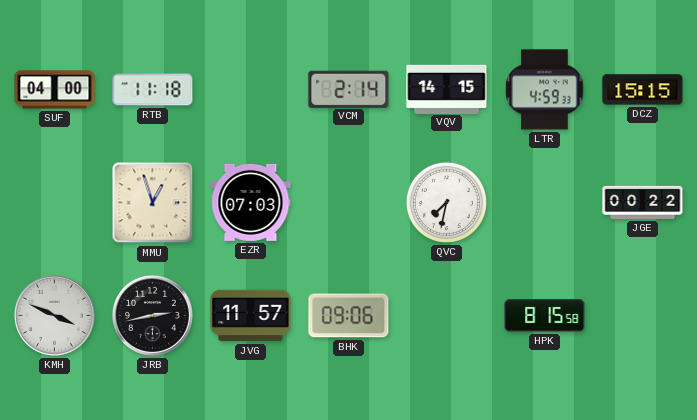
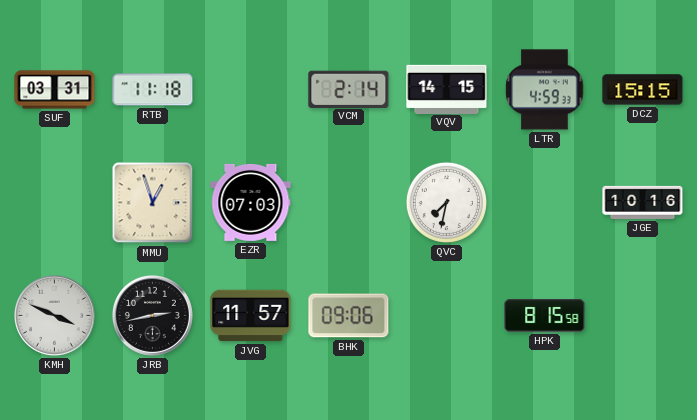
SUF: 04:00 -> 03:31 (55, 90)
JGE: 00:22 -> 10:16 (643, 202)
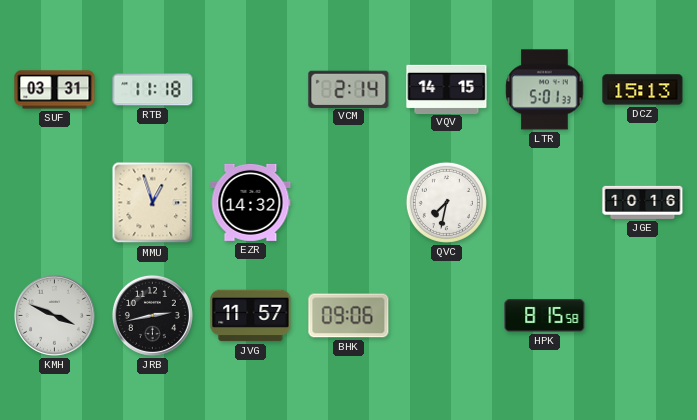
LTR: 4:59 -> 5:01 (545, 90)
DCZ: 15:15 -> 15:13 (643, 90)
EZR: 07:03 -> 14:32 (251, 202)
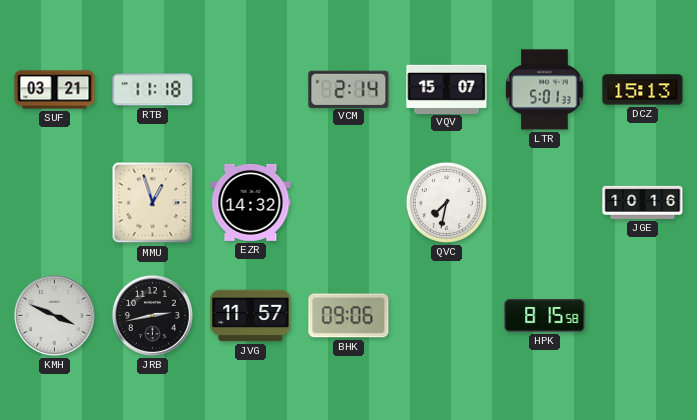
SUF: 03:31 -> 03:21 (55, 90)
VQV: 14:15 -> 15:07 (447, 89)
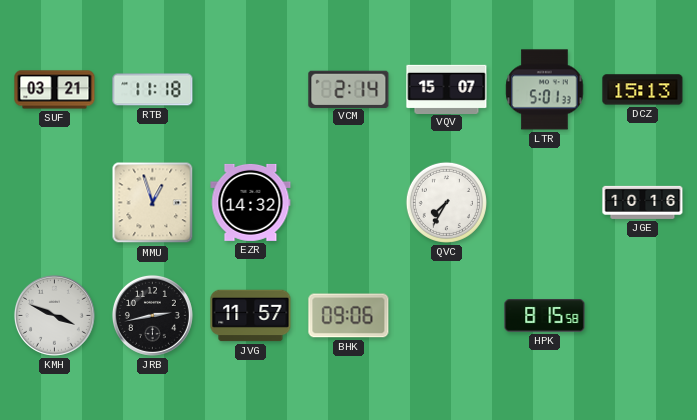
QVC: 7:32 -> 7:35 (446, 202)
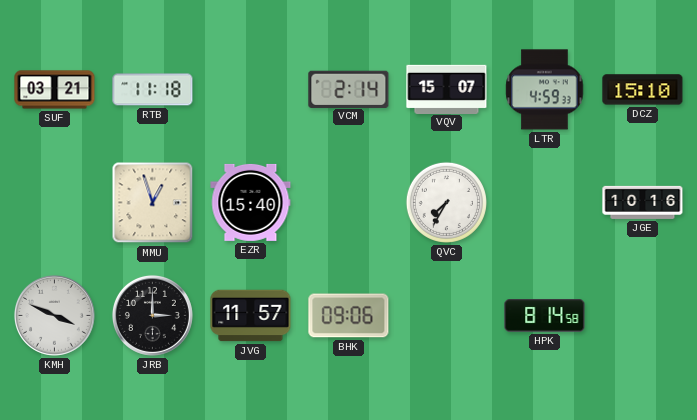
LTR: 5:01 -> 4:59 (545, 90)
DCZ: 15:13 -> 15:10 (643, 90)
EZR: 14:32 -> 15:40 (251, 202)
JRB: 2:43 -> 3:00 (152, 315)
HPK: 8:15 -> 8:14 (545, 316)
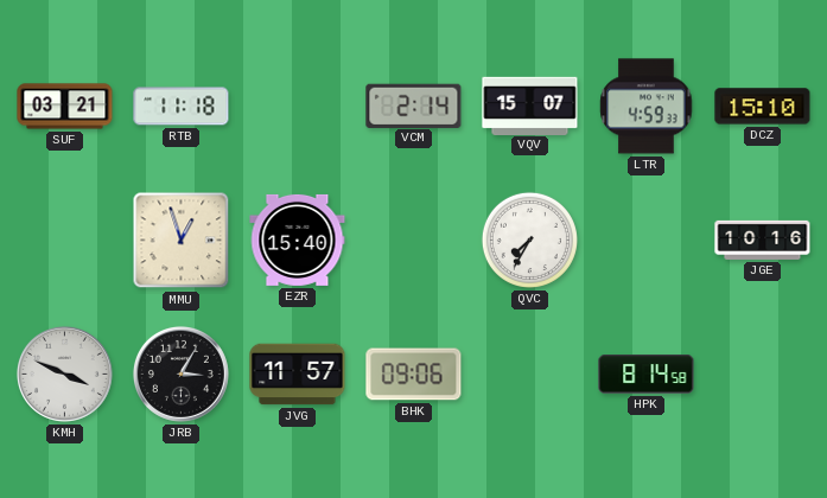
JRB: 3:00 -> 3:05 (180, 373)
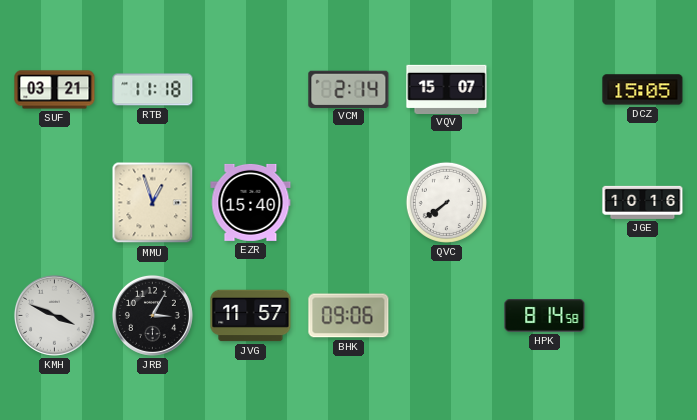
LTR: 4:59 -> none (647, 107)
DCZ: 15:10 -> 15:05 (643, 90)
QVC: 7:35 -> 7:39 (446, 202)
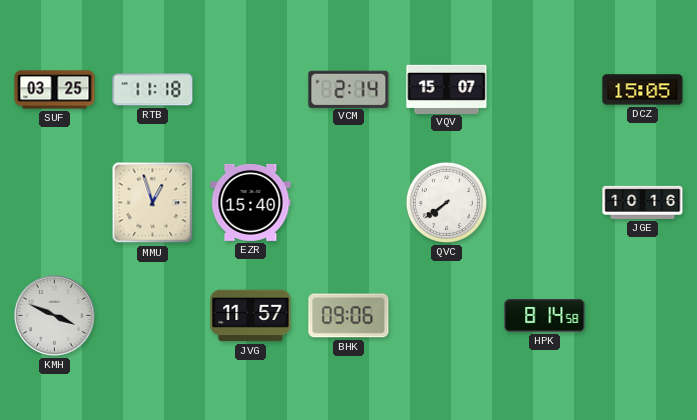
SUF: 03:21 -> 03:25 (55, 90)
JRB: 3:05 -> none (152, 315)
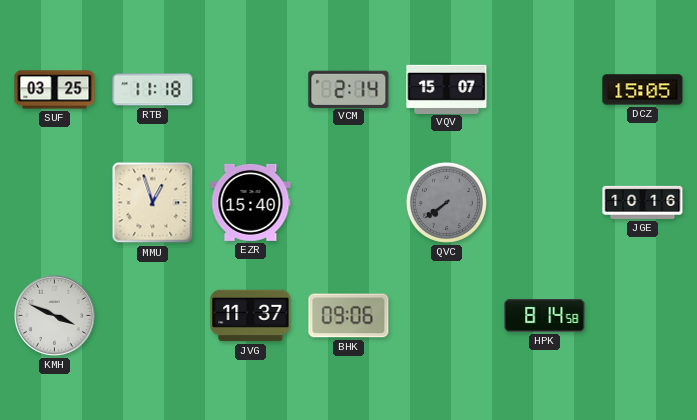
QVC dial: white -> grey (446, 202)
JVG: 11:57 -> 11:37 (251, 316)
